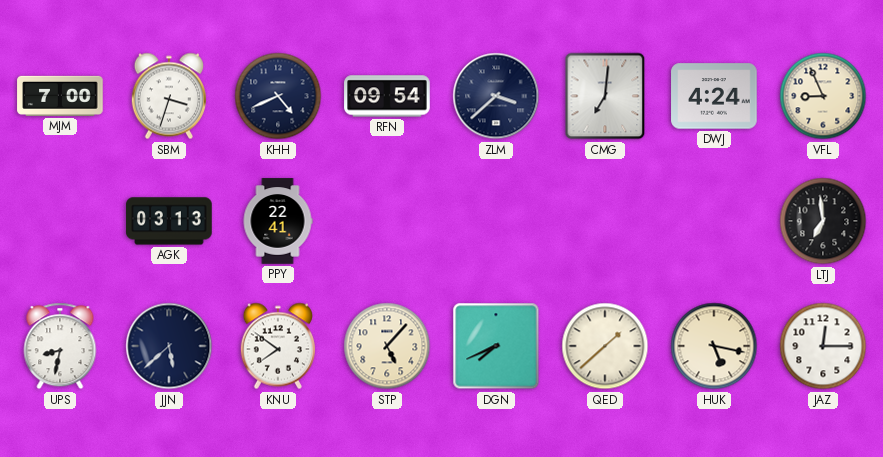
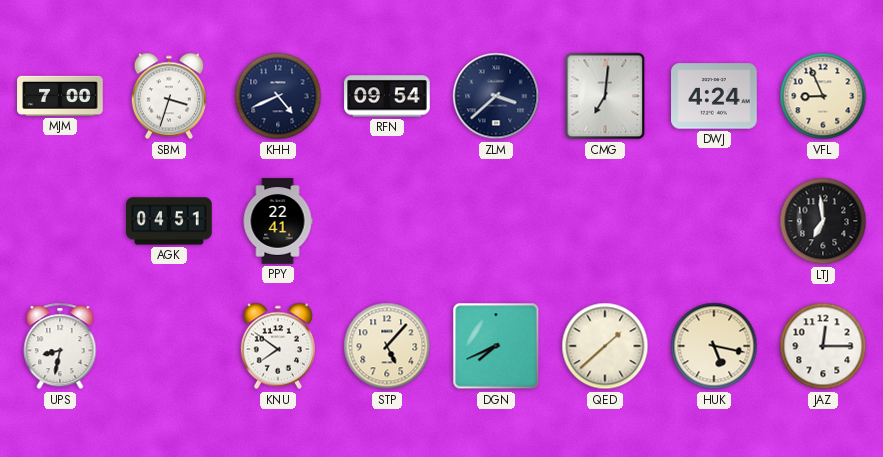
AGK: 03:13 -> 04:51 (169, 221)
JJN: 5:38 -> none (169, 346)
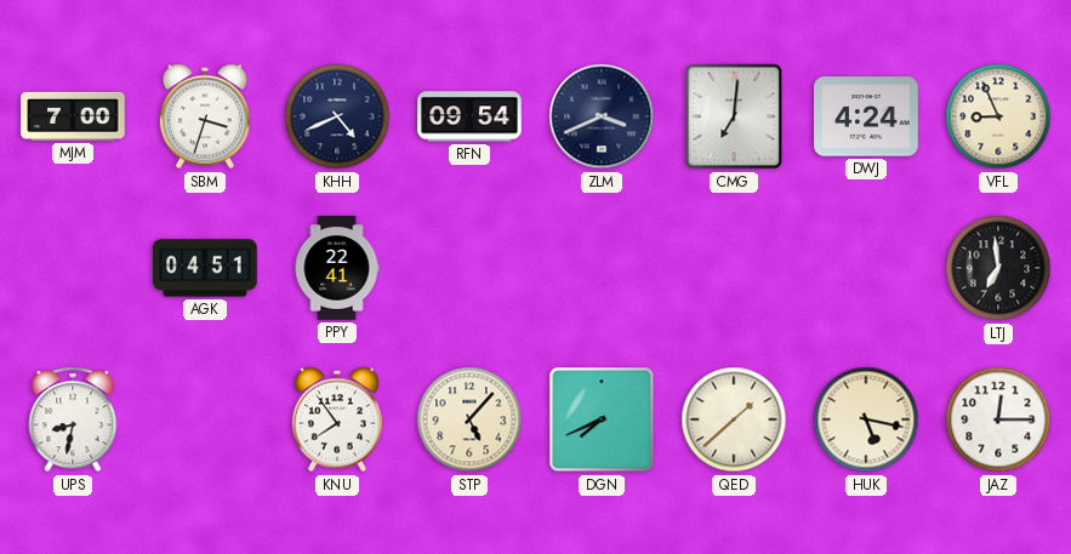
ZLM: 3:38 -> 3:41 (602, 116)
KNU: 7:51 -> 7:54 (337, 419)
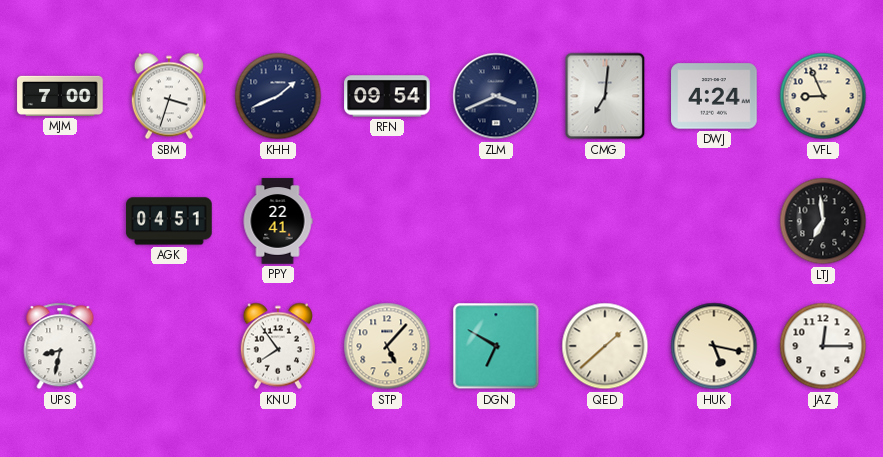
KHH: 4:41 -> 1:41 (278, 96)
DGN: 7:41 -> 6:50 (496, 346)
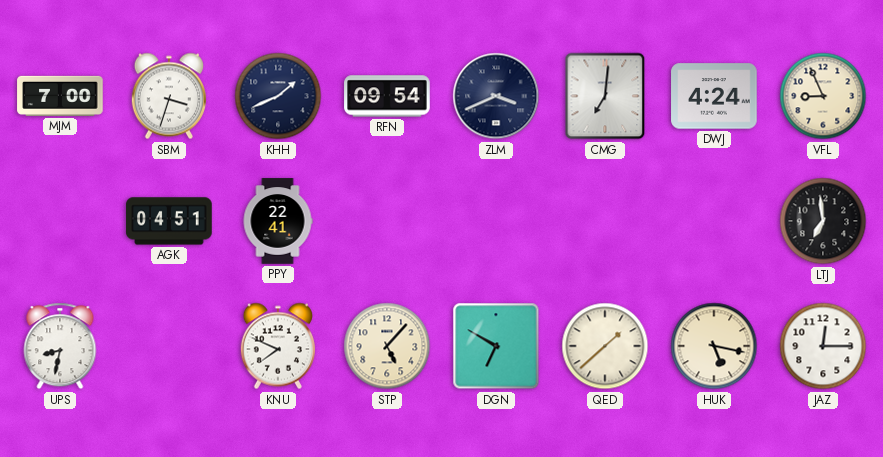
KNU: 7:54 -> 7:49 (278, 346)
